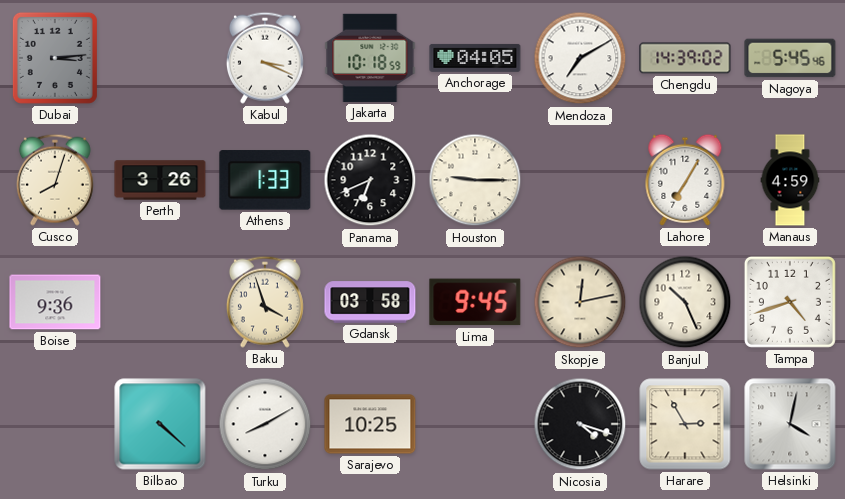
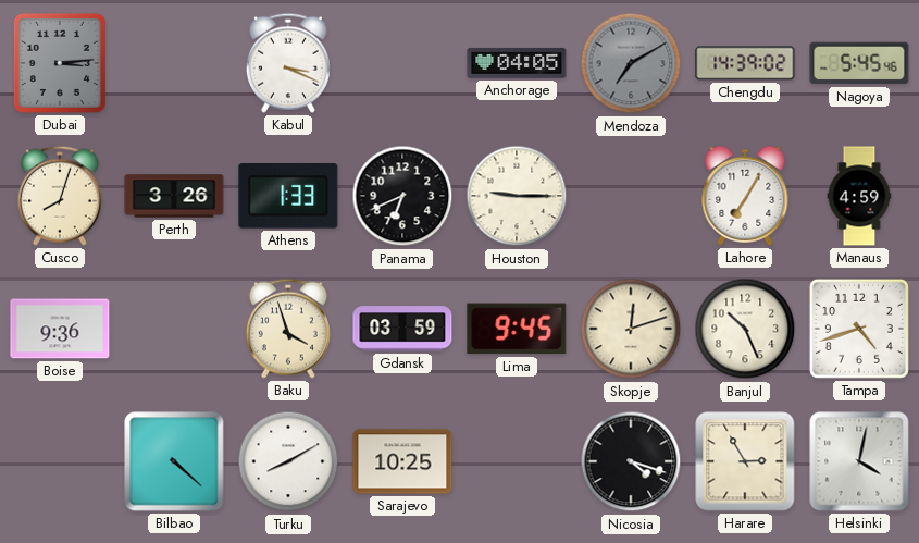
Jakarta: 10:18 -> none (370, 58)
Mendoza dial: white -> grey (631, 63)
Gdansk: 03:58 -> 03:59 (402, 329)
Skopje: 12:13 -> 12:12 (631, 329)
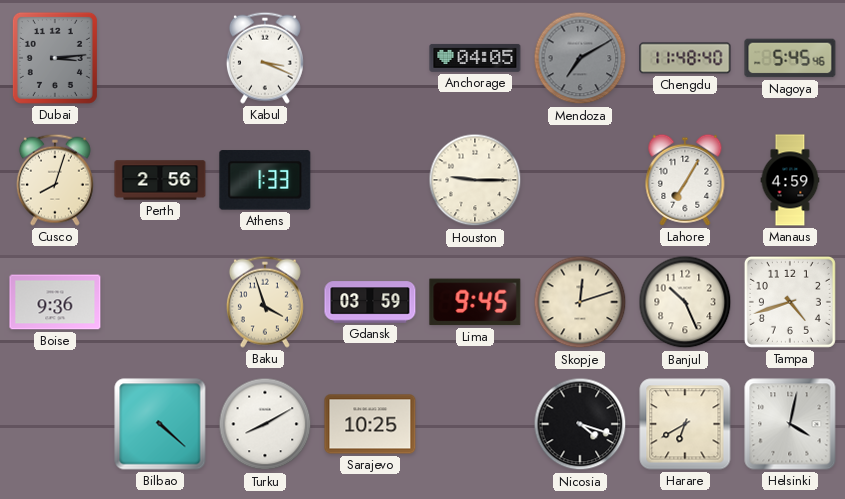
Chengdu: 14:39 -> 11:48 (685, 58)
Perth: 3:26 -> 2:56 (160, 180)
Panama: 6:41 -> none (402, 196)
Harare: 2:55 -> 6:40 (685, 424)
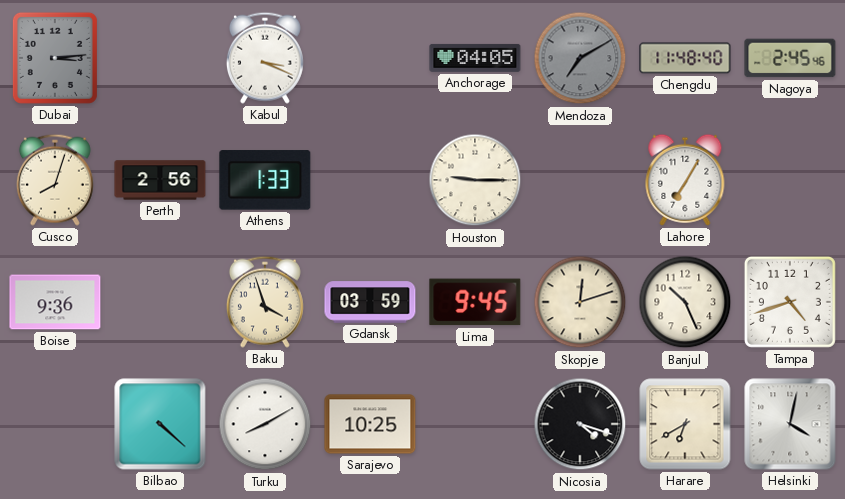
Nagoya: 5:45 -> 2:45 (790, 58)
Manaus: 4:59 -> none (790, 180)
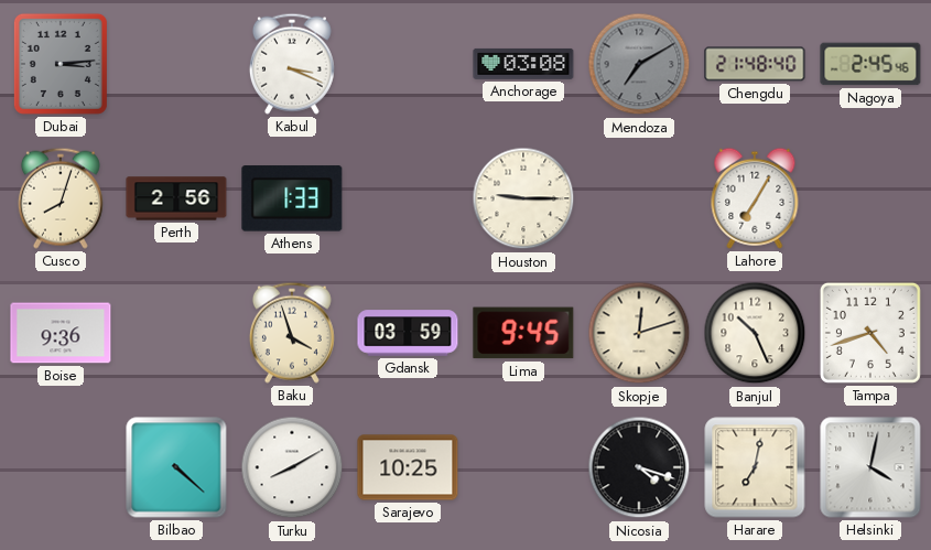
Anchorage: 04:05 -> 03:08 (523, 64)
Chengdu: 11:48 -> 21:48 (755, 64)
Harare: 6:40 -> 7:02 (755, 467)
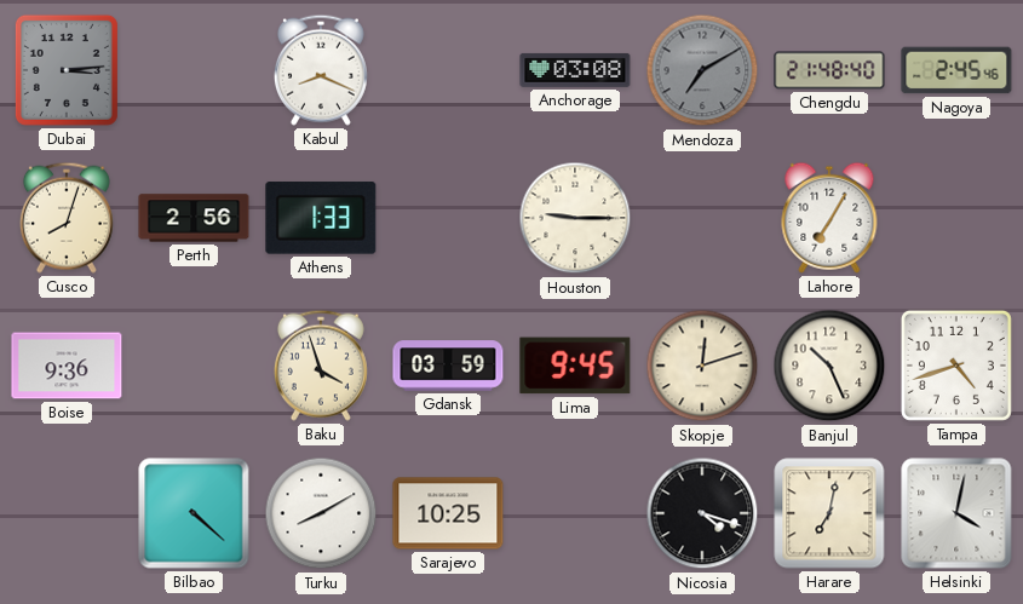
Kabul: 3:19 -> 8:19 (321, 70)
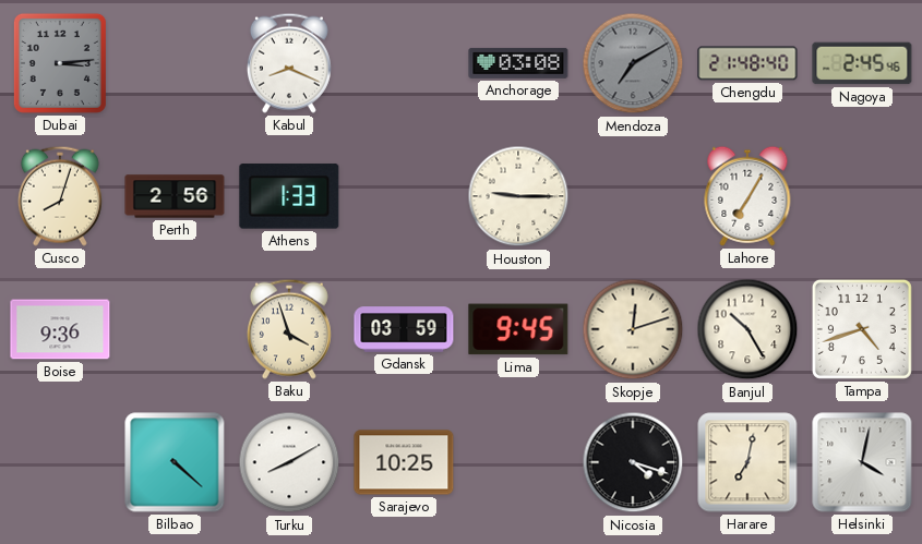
Banjul: 10:26 -> 10:25 (747, 329)
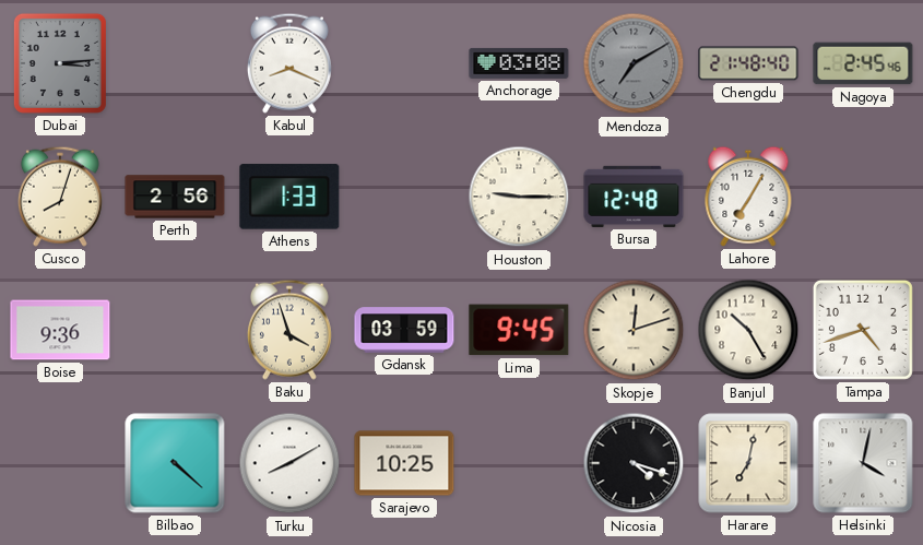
Bursa: none -> 12:48 (634, 197)
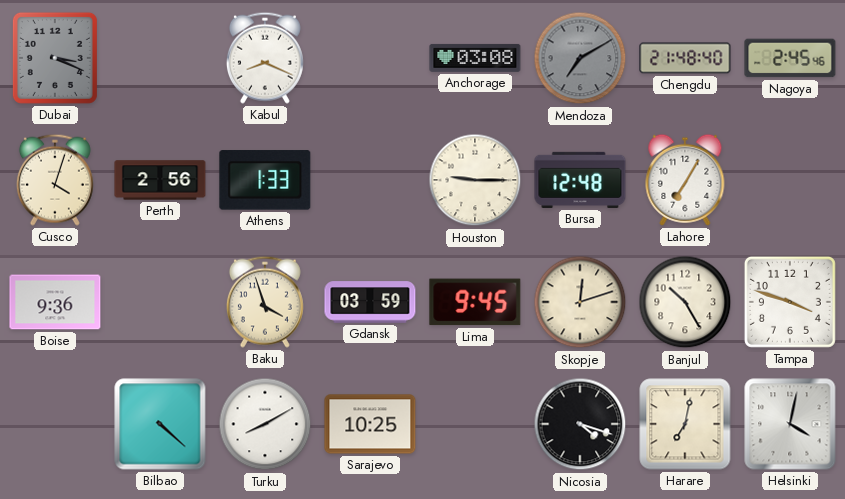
Dubai: 3:14 -> 3:19 (55, 58)
Cusco: 8:03 -> 4:03 (55, 180)
Tampa: 4:42 -> 3:48 (790, 302)
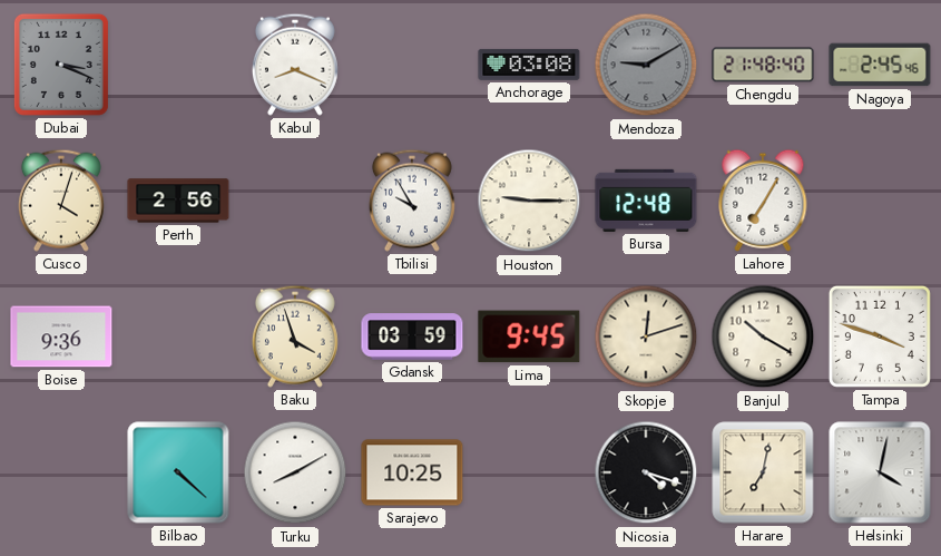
Mendoza: 7:10 -> 9:10 (646, 65)
Athens: 1:33 -> none (265, 180)
Tbilisi: none -> 9:55 (412, 201)
Banjul: 10:25 -> 10:20 (763, 336)
